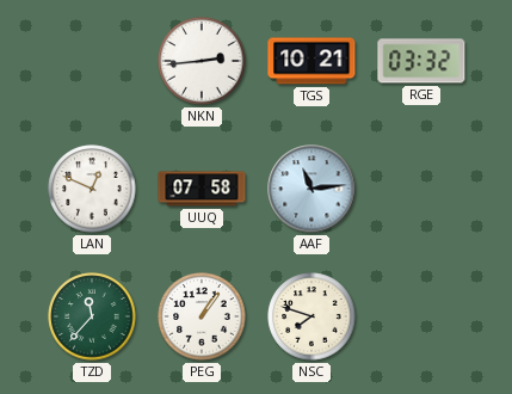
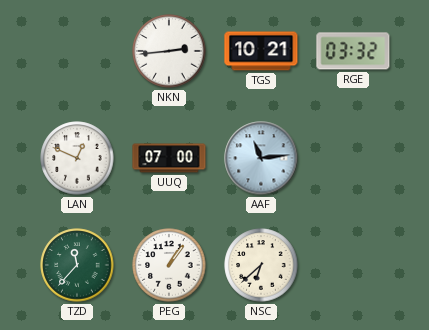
UUQ: 07:58 -> 07:00 (169, 158)
NSC: 7:48 -> 6:38 (261, 265)
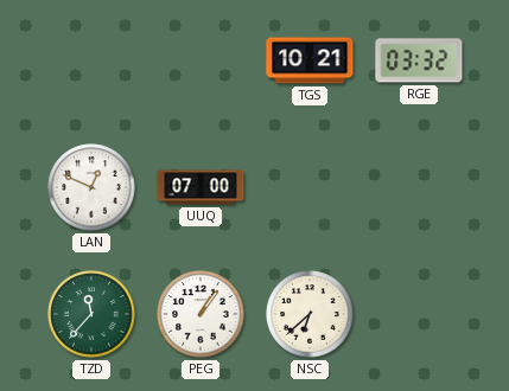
NKN: 2:44 -> none (169, 51)
AAF: 11:14 -> none (261, 158)
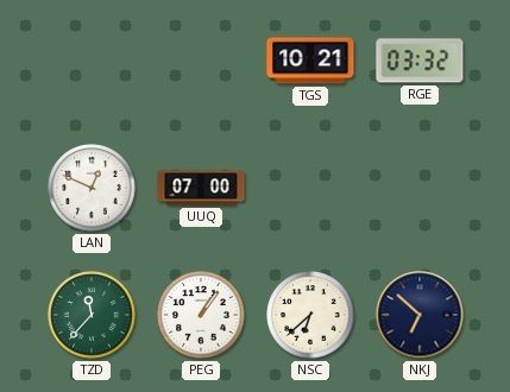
NKJ: none -> 6:52 (420, 315)
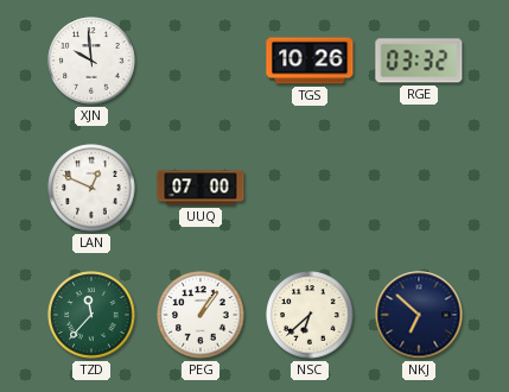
XJN: none -> 9:59 (91, 61)
TGS: 10:21 -> 10:26 (310, 61)
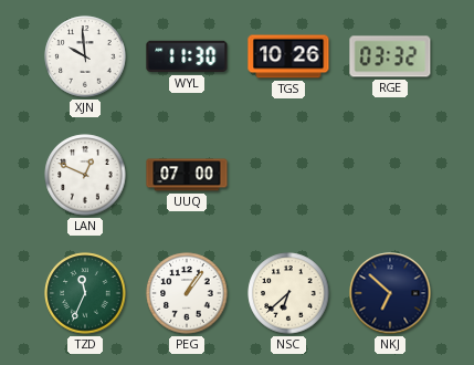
WYL: none -> 11:30 (187, 56)
TZD: 11:37 -> 11:34 (85, 293)
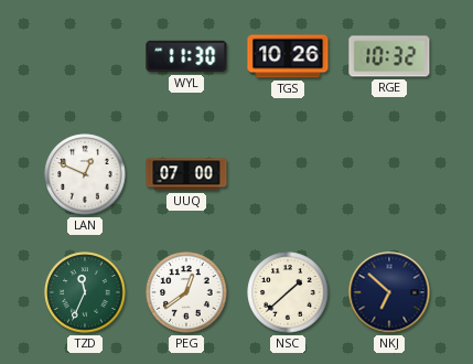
XJN: 9:59 -> none (85, 56)
RGE: 03:32 -> 10:32 (389, 56)
PEG: 1:06 -> 12:39 (186, 292)
NSC: 6:38 -> 1:38 (288, 292)
